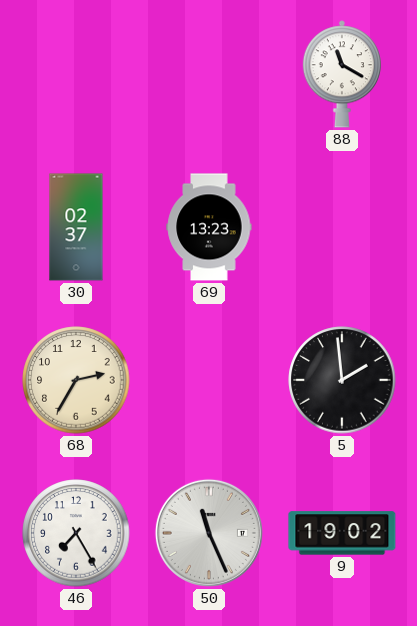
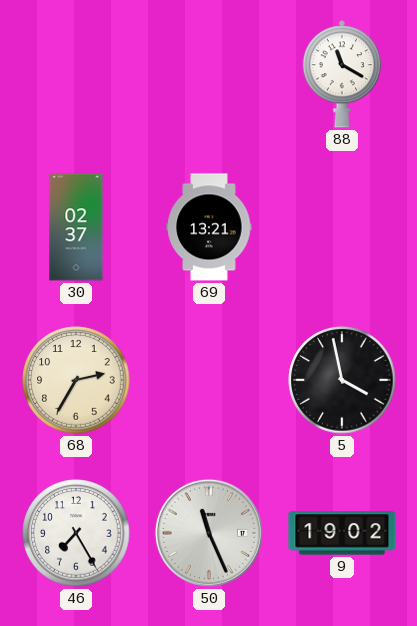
69: 13:23 -> 13:21 (209, 227)
5: 1:59 -> 3:58 (342, 380)
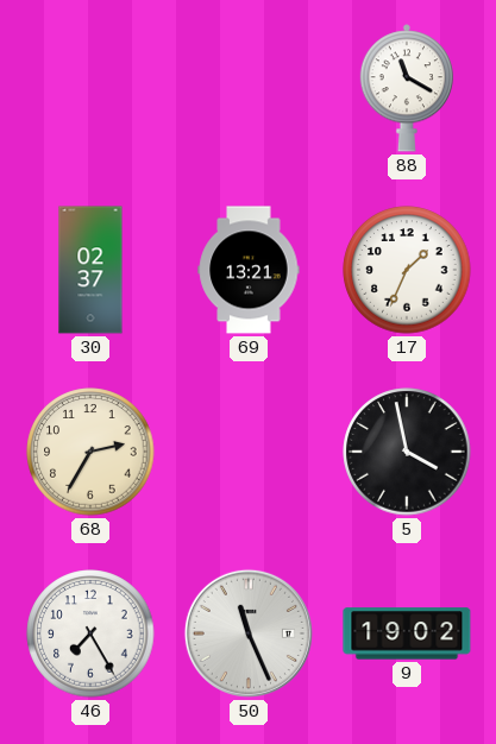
17: none -> 1:34 (407, 270)
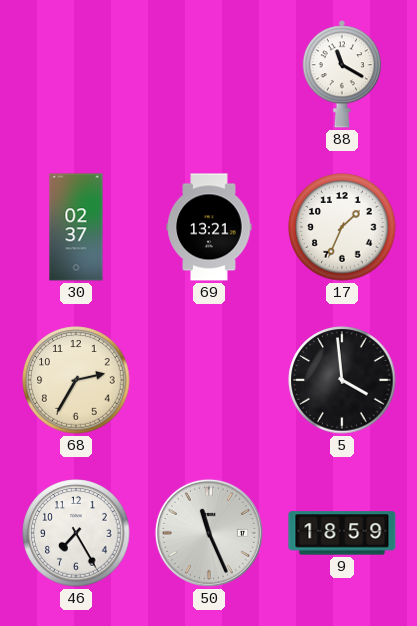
5: 3:58 -> 3:59 (342, 380)
9: 19:02 -> 18:59 (342, 533)
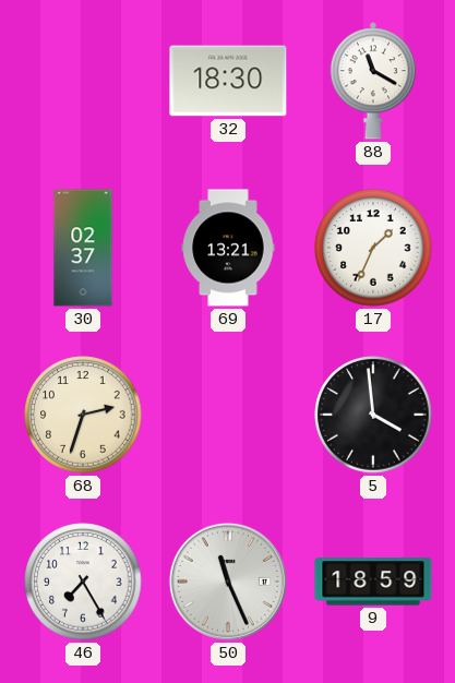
32: none -> 18:30 (228, 81)
68: 2:35 -> 2:33 (83, 415)
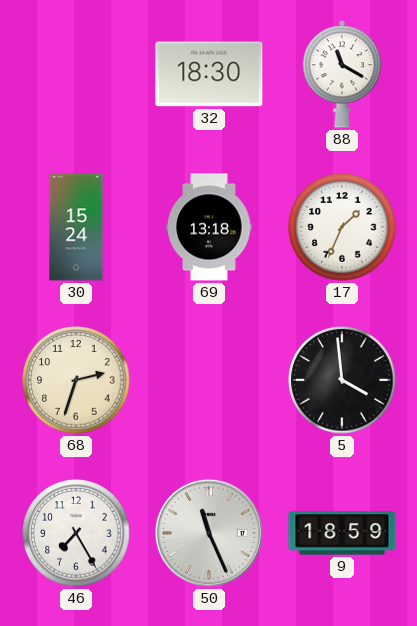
30: 02:37 -> 15:24 (76, 227)
69: 13:21 -> 13:18 (209, 227)
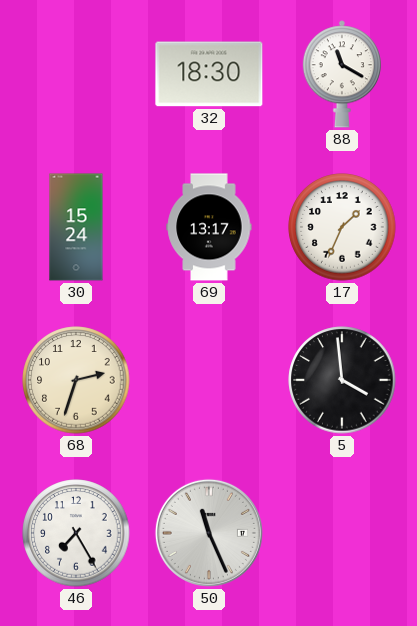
69: 13:18 -> 13:17 (209, 227)
9: 18:59 -> none (342, 533)
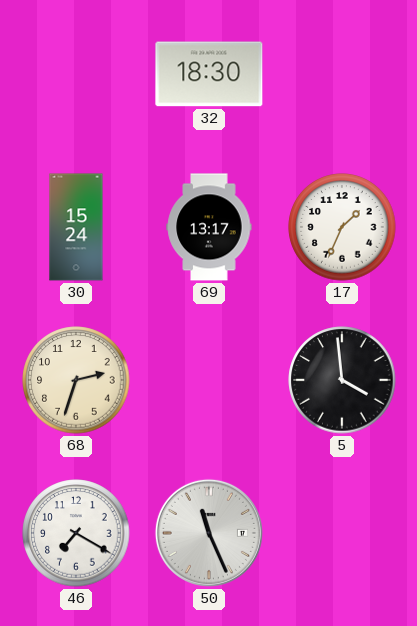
88: 11:20 -> none (342, 74)
46: 7:25 -> 7:20 (76, 533)
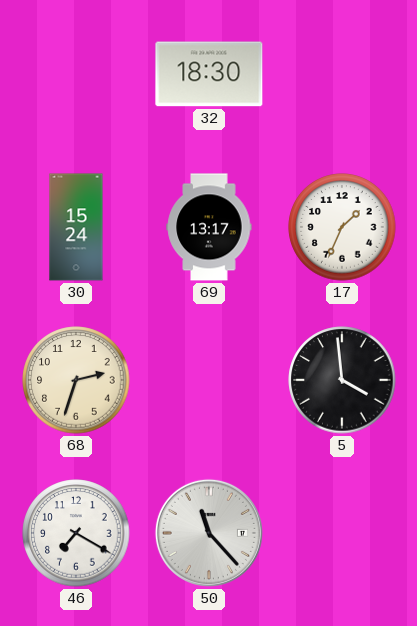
50: 11:26 -> 11:23 (209, 533)
